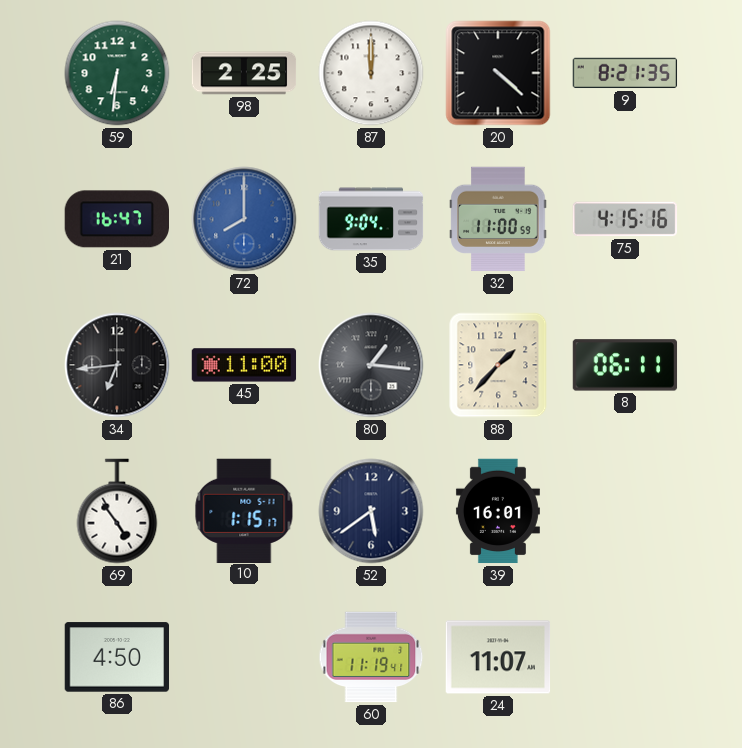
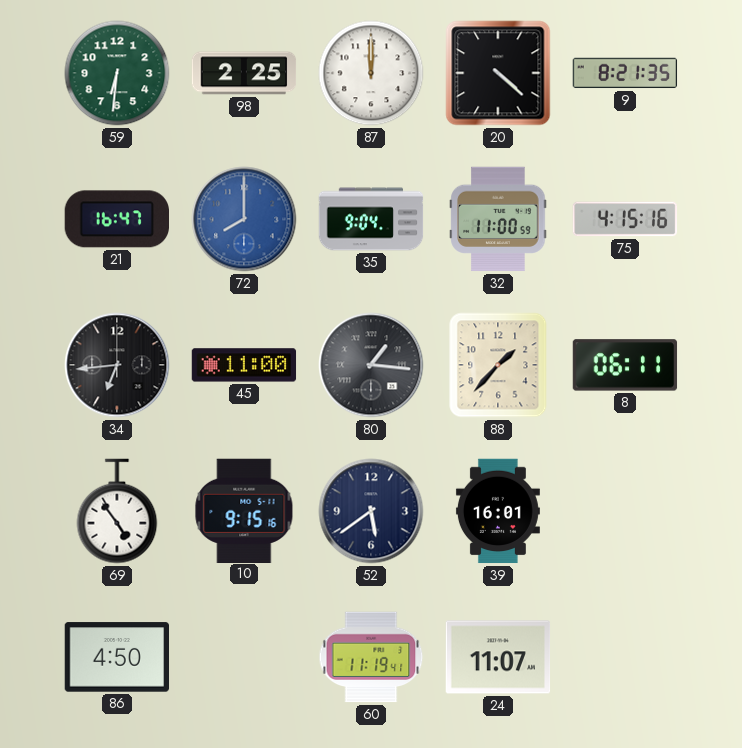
10: 1:15 -> 9:15 (244, 510)
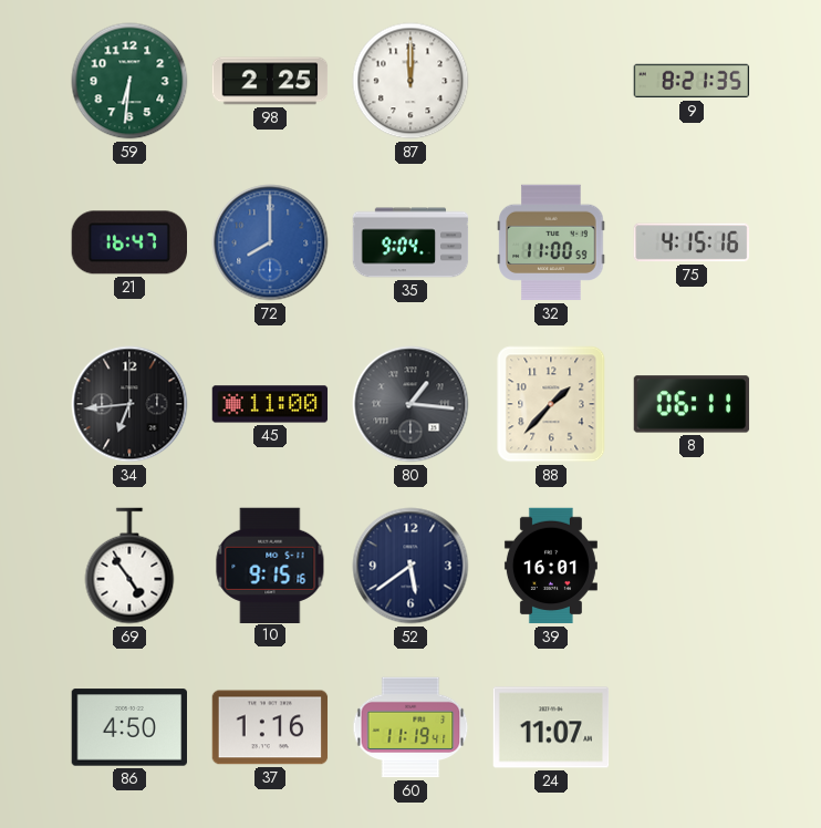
20: 4:22 -> none (498, 73)
37: none -> 1:16 (270, 727)
